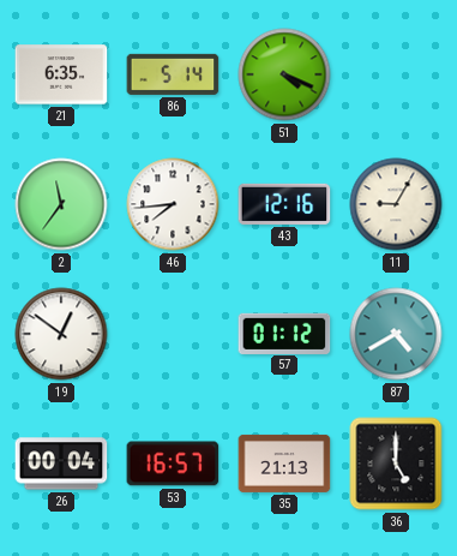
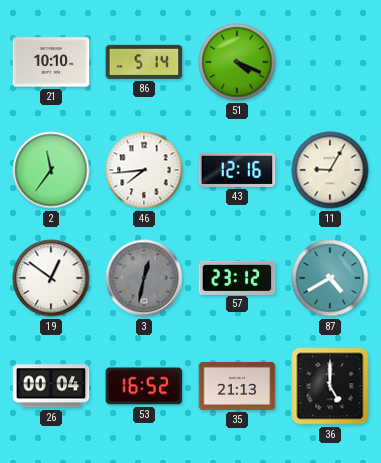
21: 6:35 -> 10:10 (51, 62)
3: none -> 12:32 (144, 278)
57: 01:12 -> 23:12 (237, 277)
53: 16:57 -> 16:52 (144, 386)
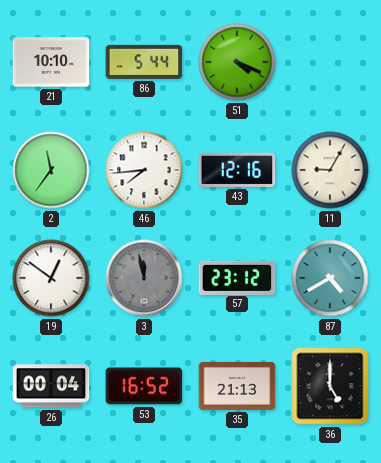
86: 5:14 -> 5:44 (144, 62)
3: 12:32 -> 11:58 (144, 278)
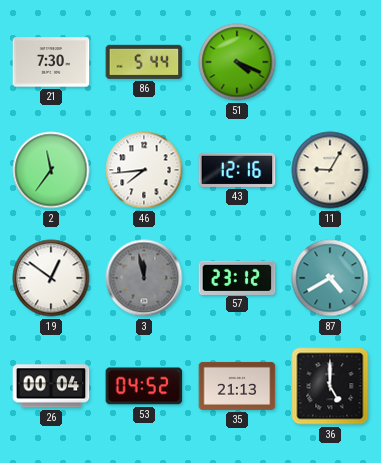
21: 10:10 -> 7:30 (51, 62)
53: 16:52 -> 04:52 (144, 386)
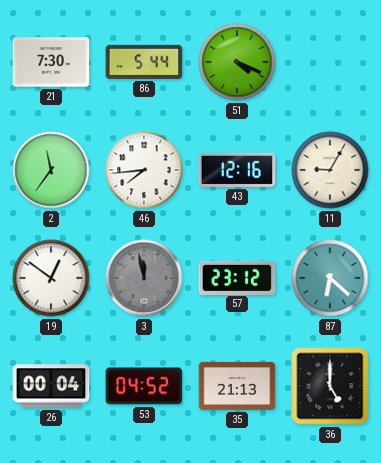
87: 4:40 -> 6:22 (330, 278)
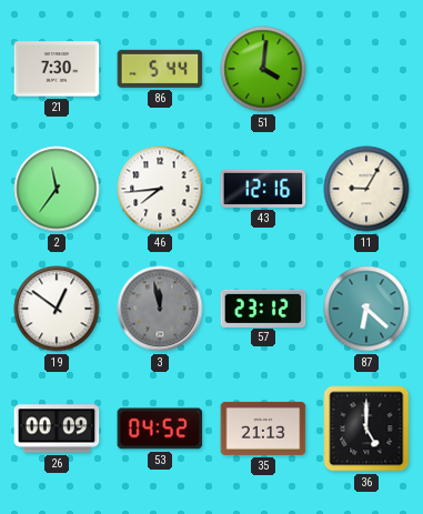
51: 4:19 -> 4:01 (263, 69)
26: 00:04 -> 00:09 (57, 429)
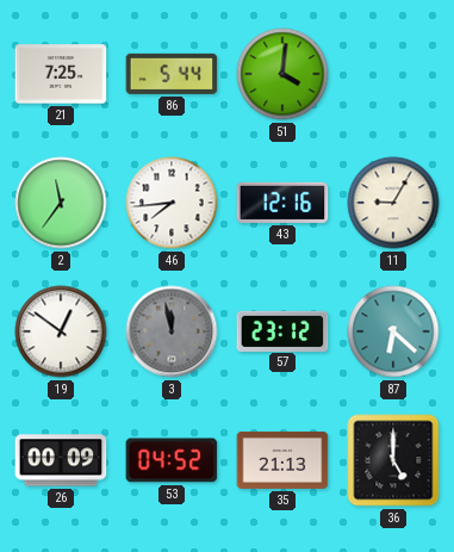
21: 7:30 -> 7:25 (61, 74)
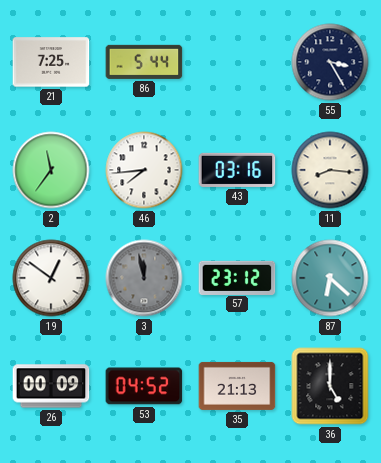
51: 4:01 -> none (282, 74)
55: none -> 3:25 (330, 62)
43: 12:16 -> 03:16 (237, 170)
11: 9:05 -> 8:16 (330, 170)
